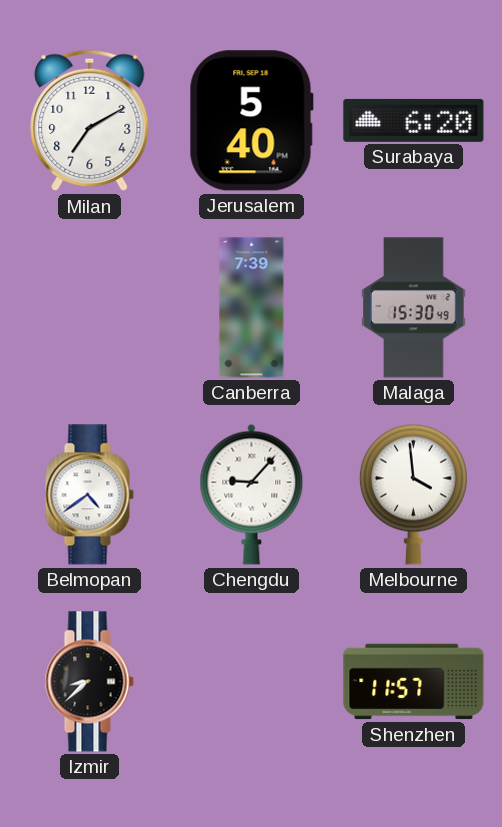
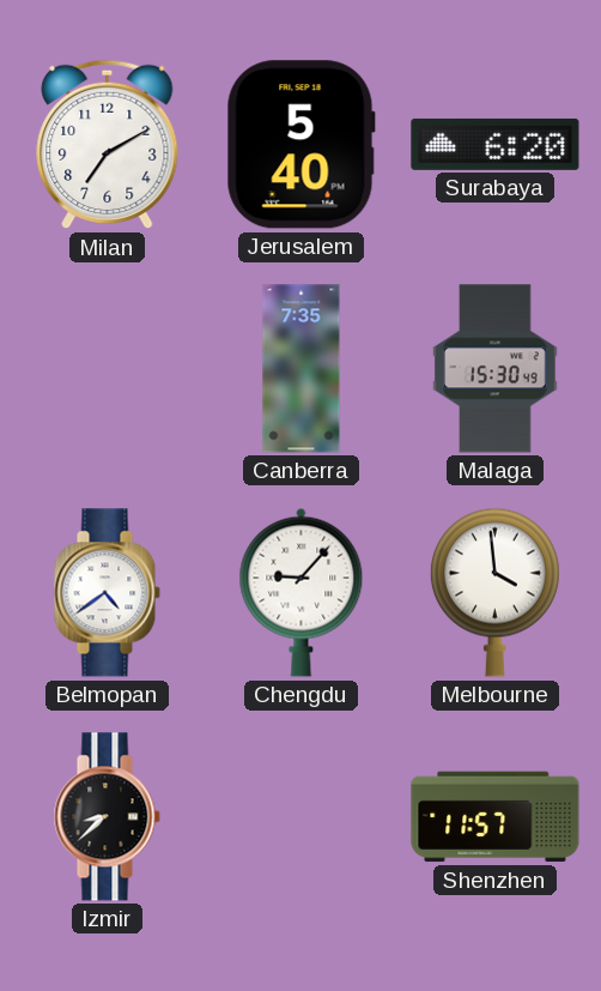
Canberra: 7:39 -> 7:35 (302, 369)
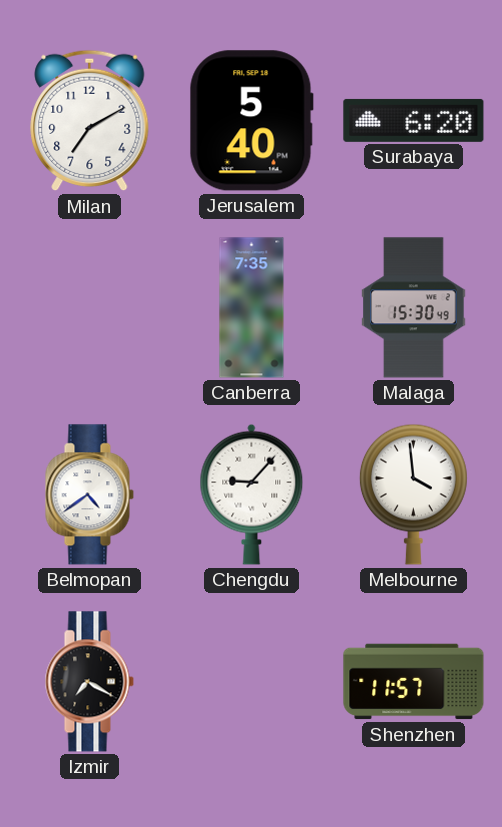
Izmir: 8:38 -> 7:20 (89, 682)
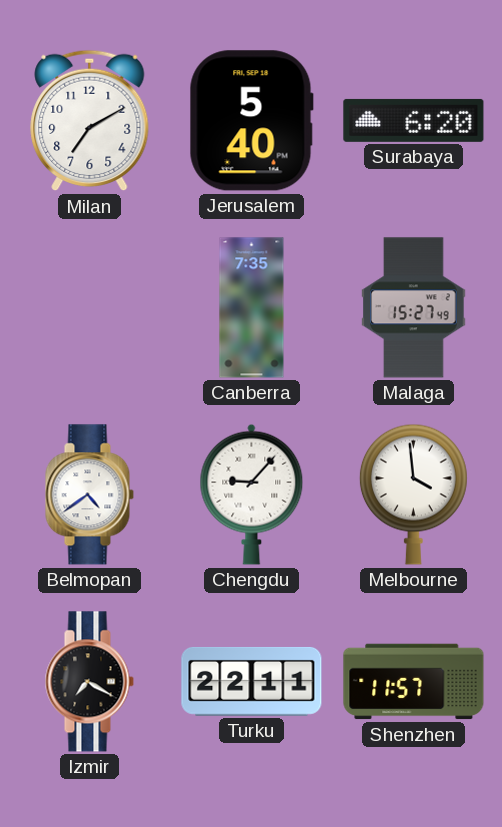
Malaga: 15:30 -> 15:27 (414, 308)
Turku: none -> 22:11 (252, 681)
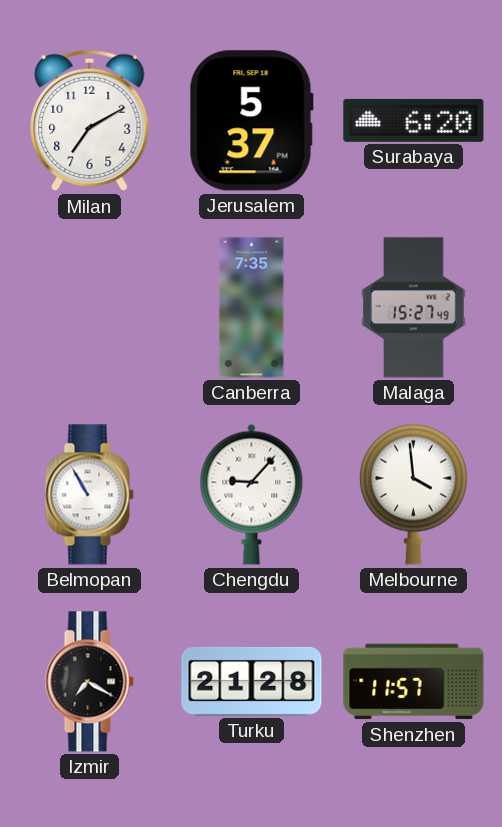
Jerusalem: 5:40 -> 5:37 (251, 121)
Belmopan: 4:39 -> 10:55 (89, 495)
Turku: 22:11 -> 21:28 (252, 681)
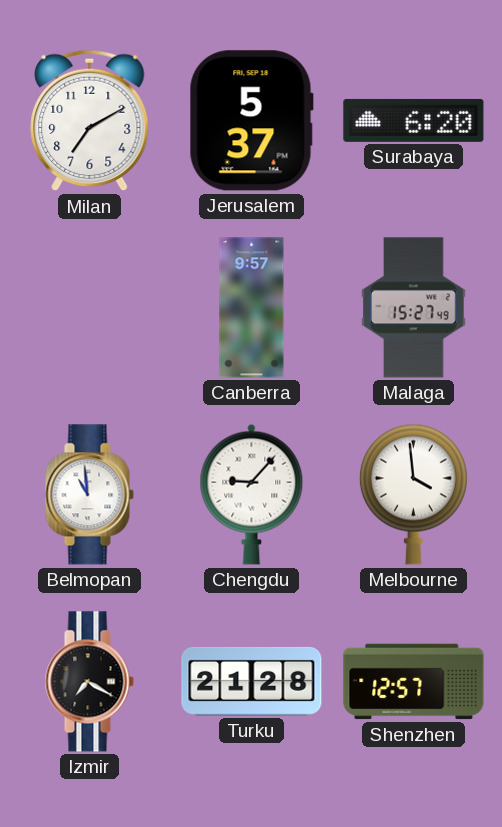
Canberra: 7:35 -> 9:57 (252, 308)
Belmopan: 10:55 -> 10:59 (89, 495)
Shenzhen: 11:57 -> 12:57 (414, 682)
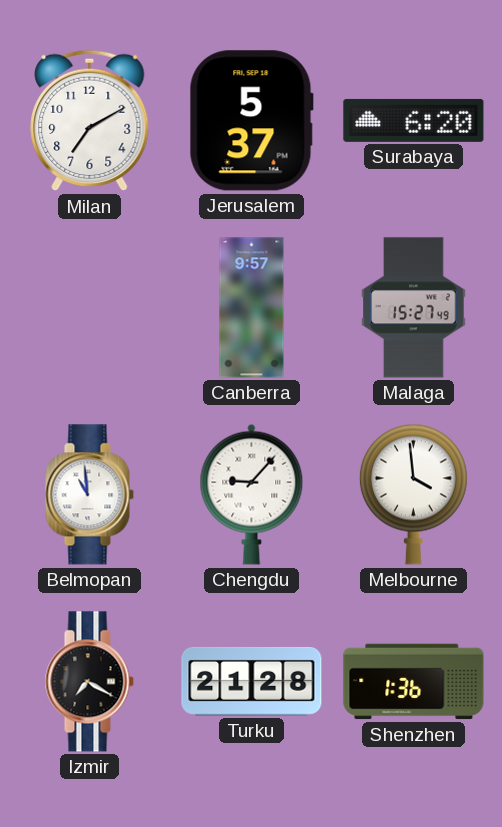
Shenzhen: 12:57 -> 1:36 (414, 682)
